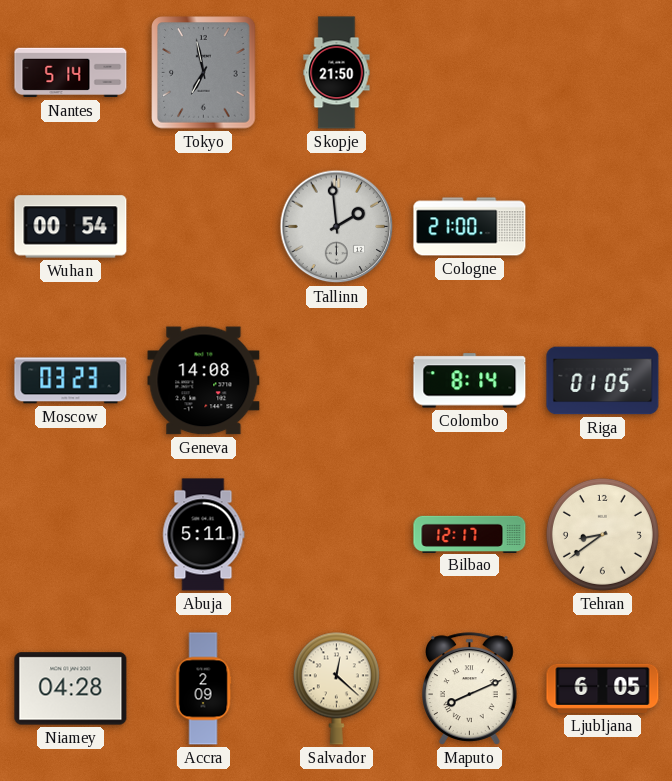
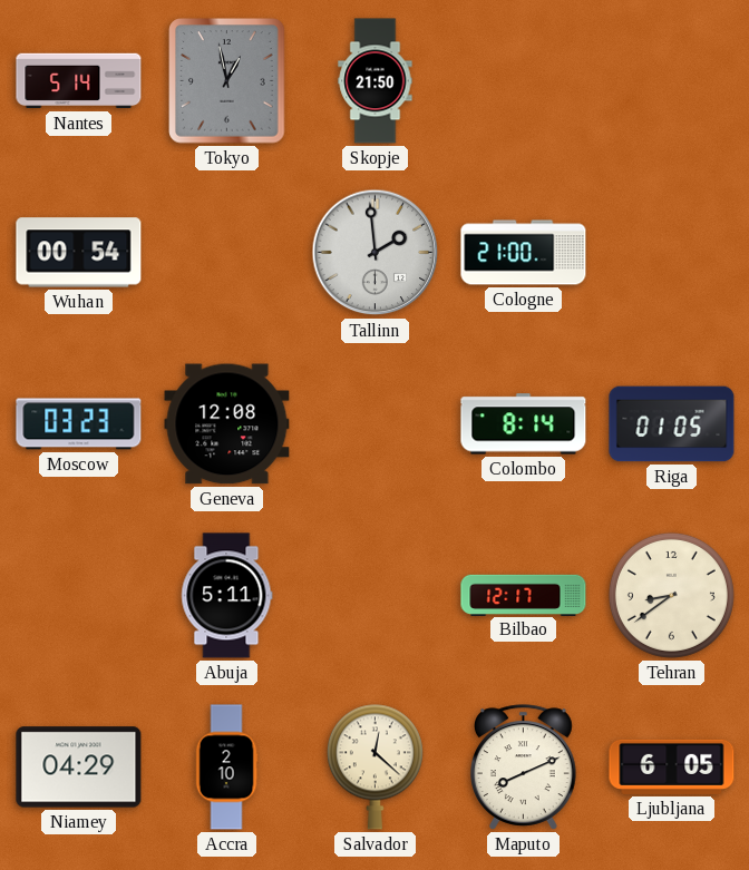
Tokyo: 6:58 -> 12:58 (227, 81)
Geneva: 14:08 -> 12:08 (227, 424)
Niamey: 04:28 -> 04:29 (79, 768)
Accra: 2:09 -> 2:10 (226, 768)
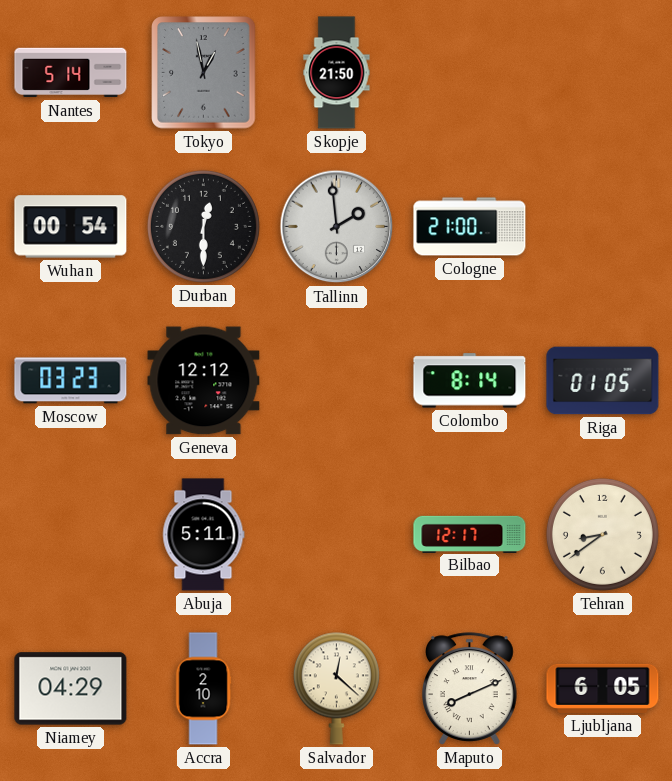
Durban: none -> 12:30 (203, 226)
Geneva: 12:08 -> 12:12 (204, 381)
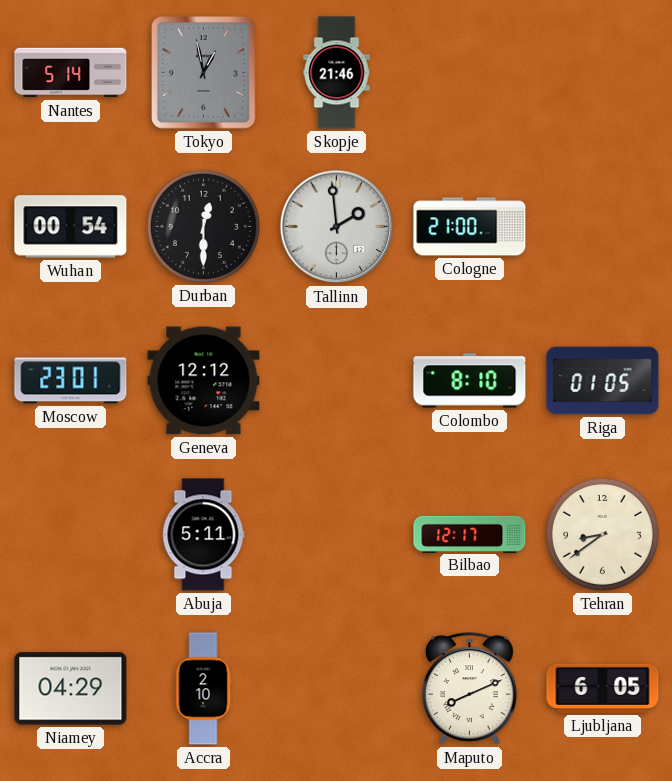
Skopje: 21:50 -> 21:46 (337, 73)
Moscow: 03:23 -> 23:01 (71, 381)
Colombo: 8:14 -> 8:10 (470, 381)
Salvador: 12:22 -> none (336, 688)
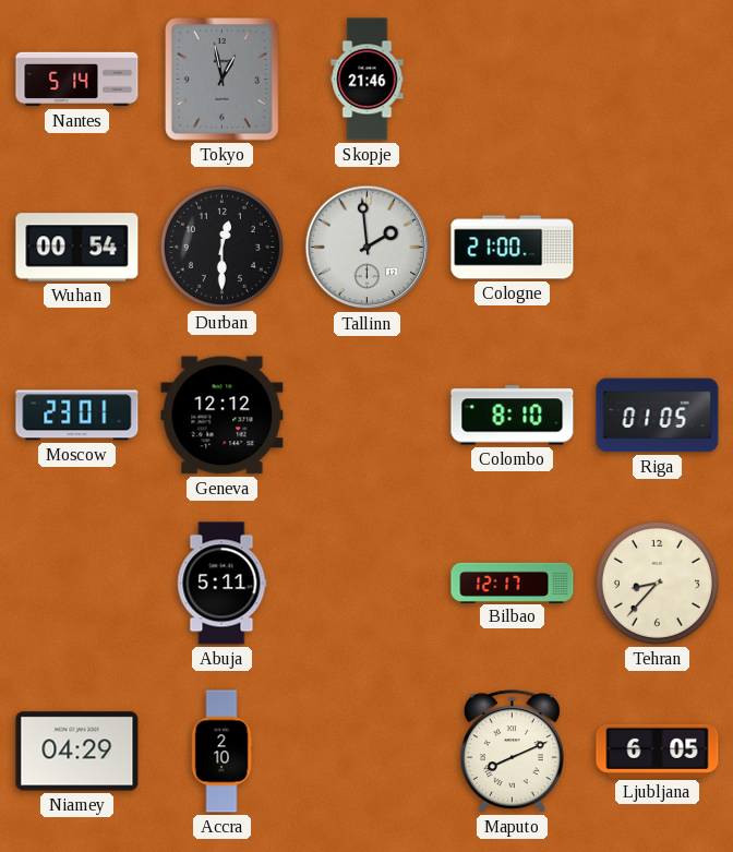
Tehran: 8:39 -> 8:37 (657, 583)
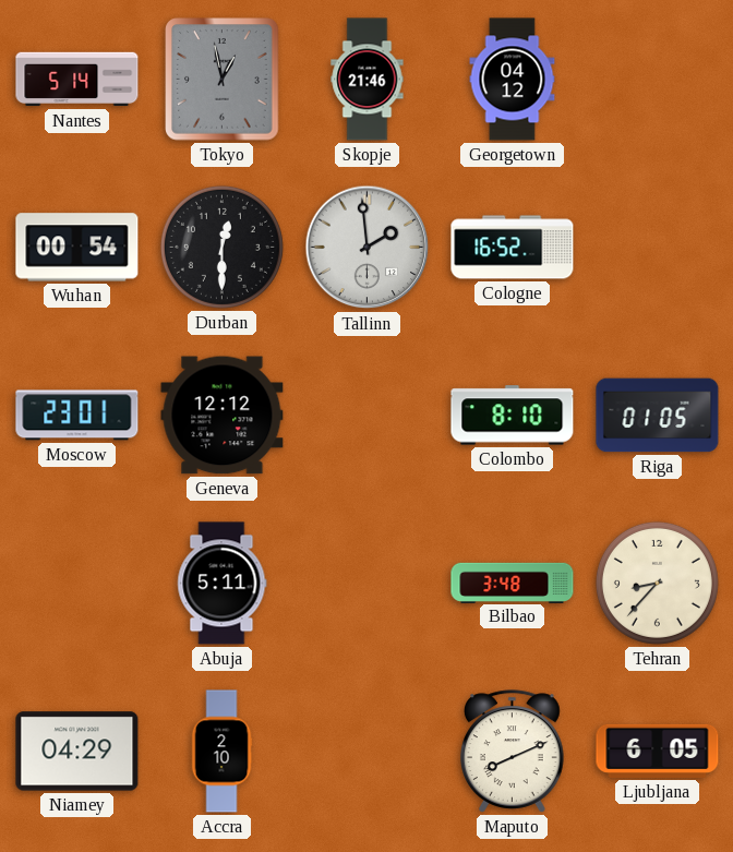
Georgetown: none -> 04:12 (513, 80)
Cologne: 21:00 -> 16:52 (513, 248)
Bilbao: 12:17 -> 3:48 (513, 583)
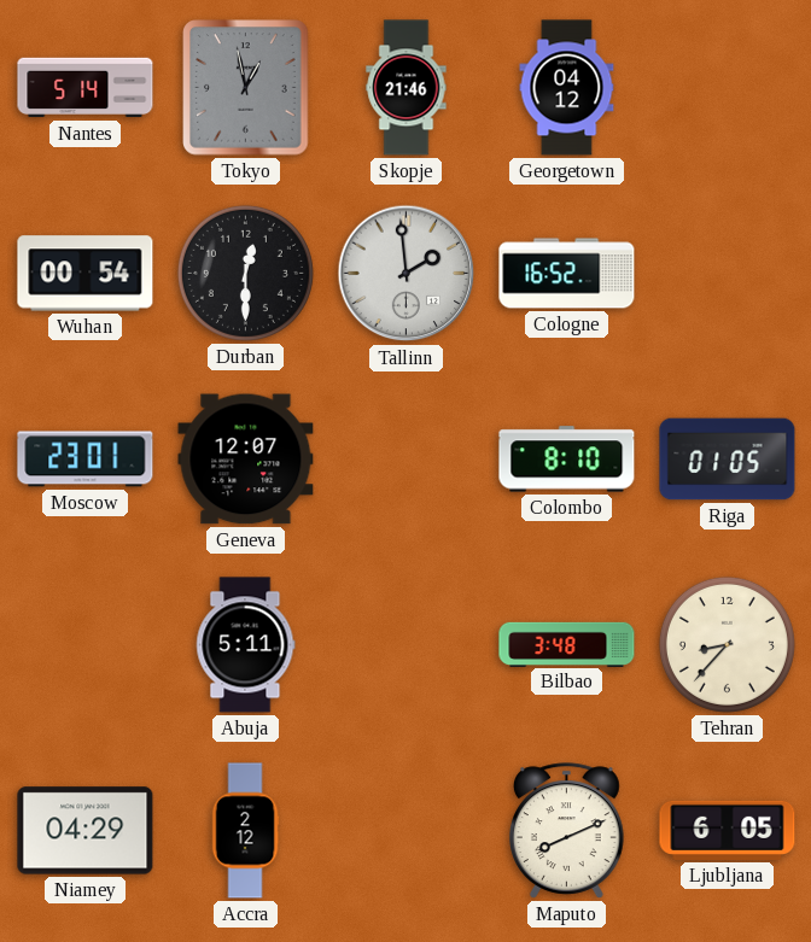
Geneva: 12:12 -> 12:07 (246, 460)
Accra: 2:10 -> 2:12 (245, 831)
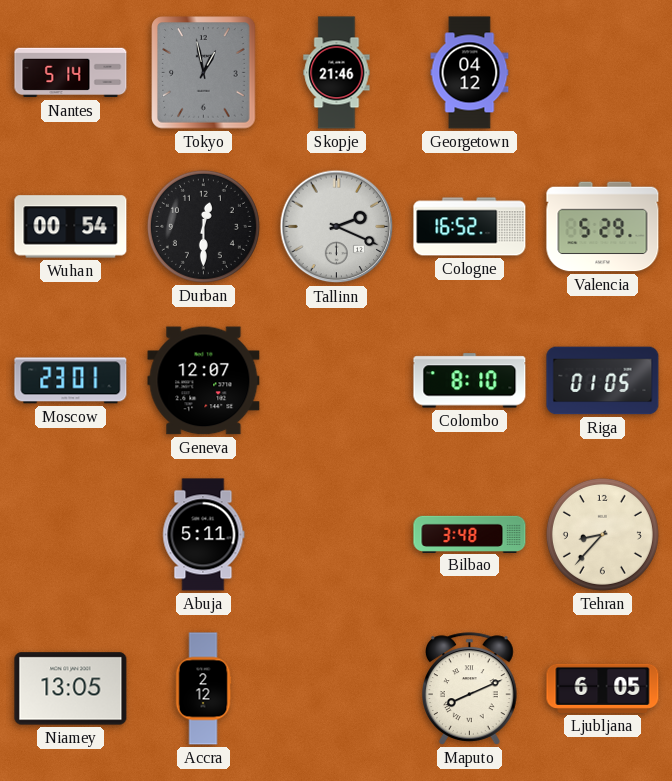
Tallinn: 1:59 -> 2:19 (337, 227)
Valencia: none -> 5:29 (603, 227)
Niamey: 04:29 -> 13:05 (71, 689)
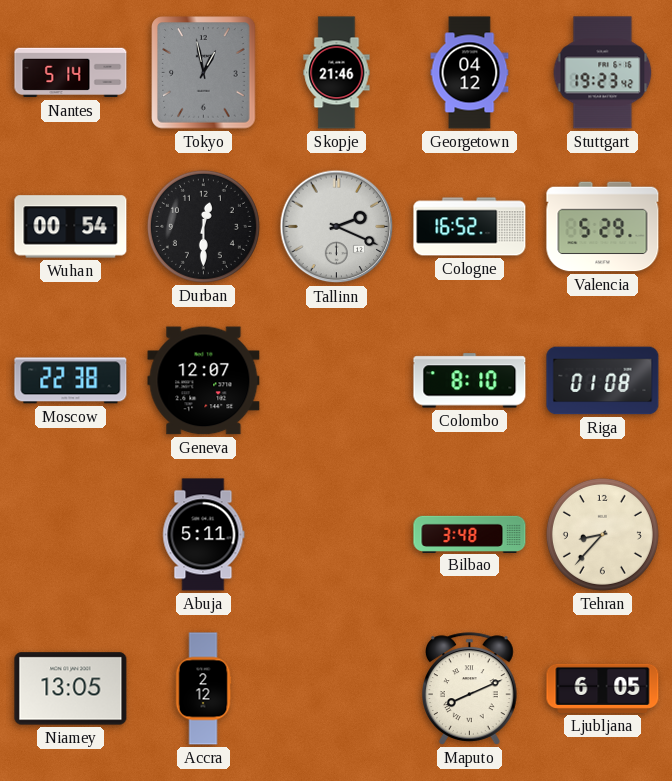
Stuttgart: none -> 19:23 (603, 73)
Moscow: 23:01 -> 22:38 (71, 381)
Riga: 01:05 -> 01:08 (603, 381)
